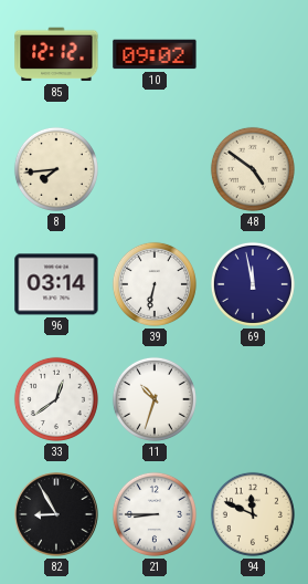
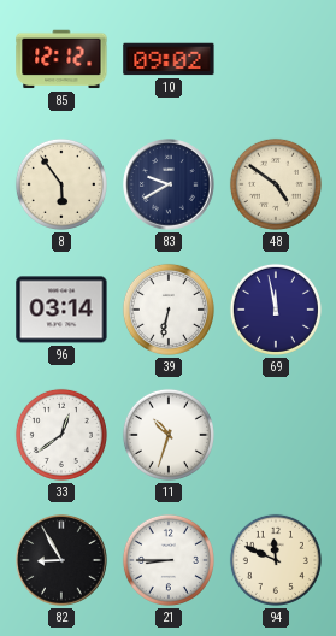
8: 7:44 -> 5:54 (61, 184)
83: none -> 9:40 (169, 184)
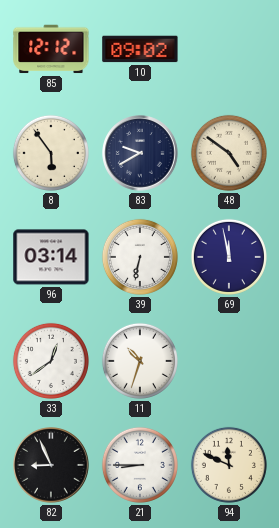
82: 8:55 -> 8:56 (51, 465)
